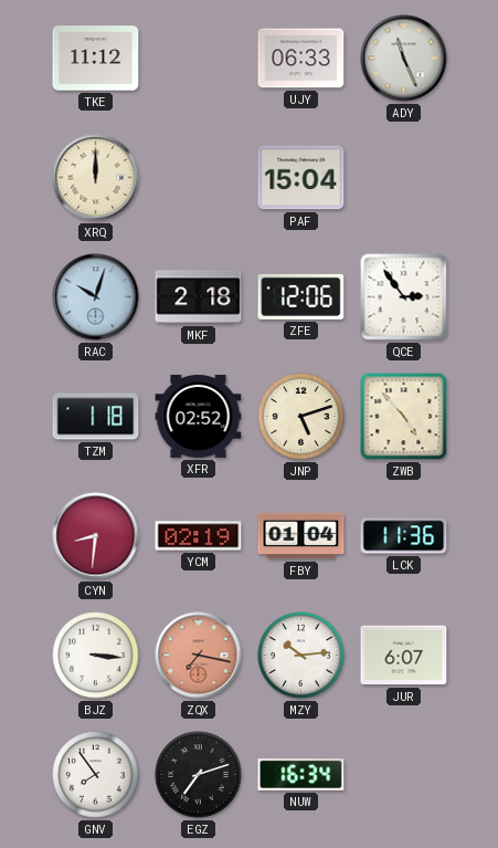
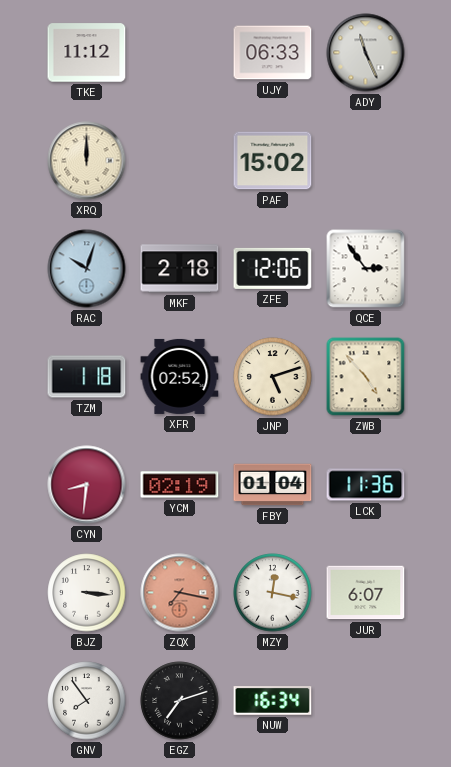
PAF: 15:04 -> 15:02 (273, 161)
MZY: 10:14 -> 12:17 (273, 593)
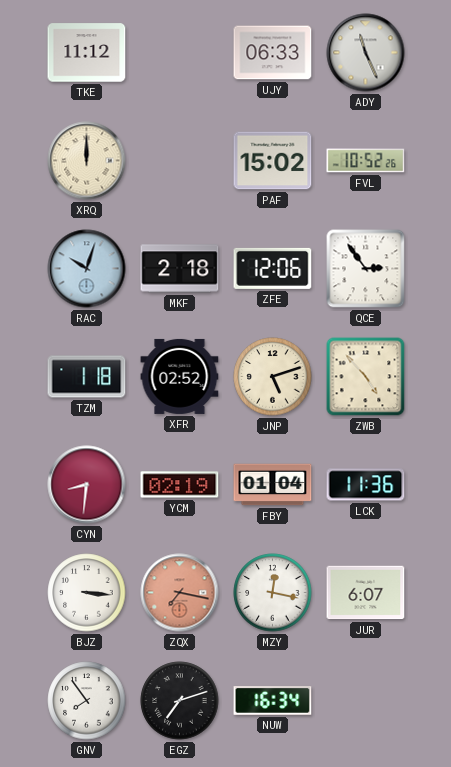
FVL: none -> 10:52 (366, 161)
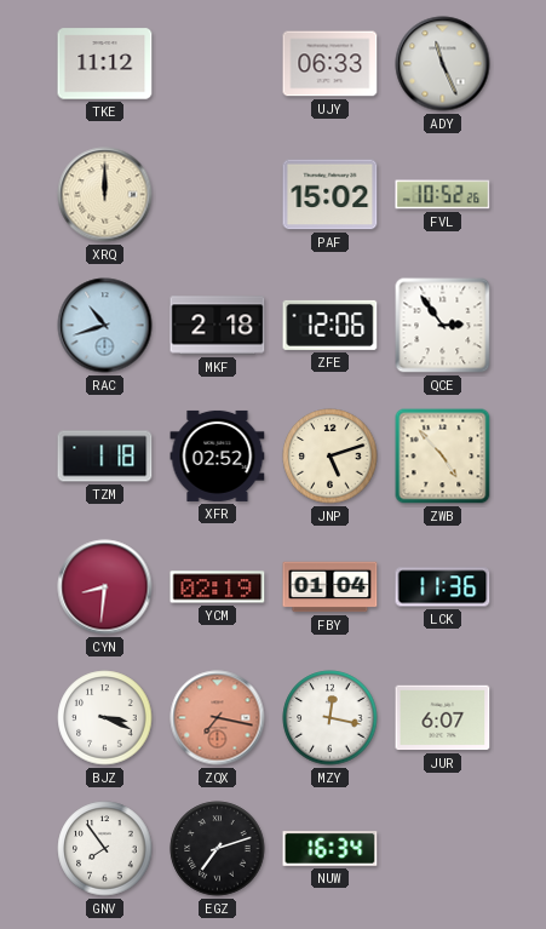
RAC: 10:03 -> 10:42 (105, 326)
BJZ: 3:16 -> 3:19 (105, 718)
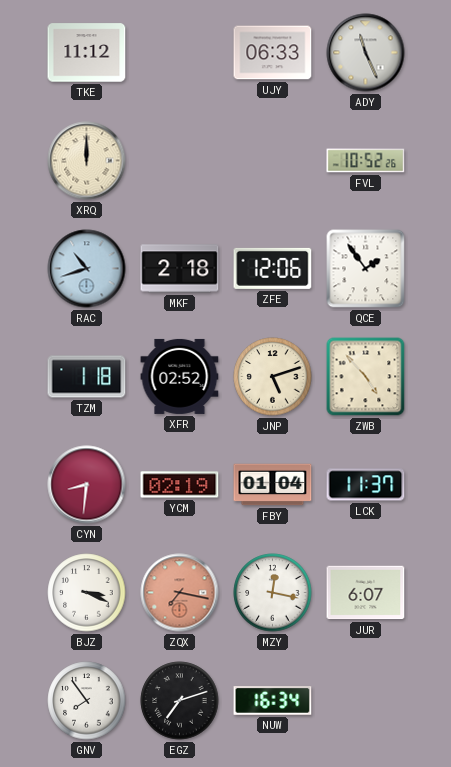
PAF: 15:02 -> none (331, 195)
QCE: 2:54 -> 1:54 (366, 269)
LCK: 11:36 -> 11:37 (366, 485)
